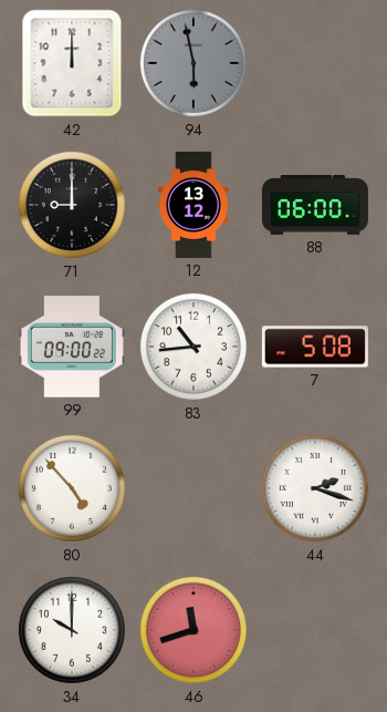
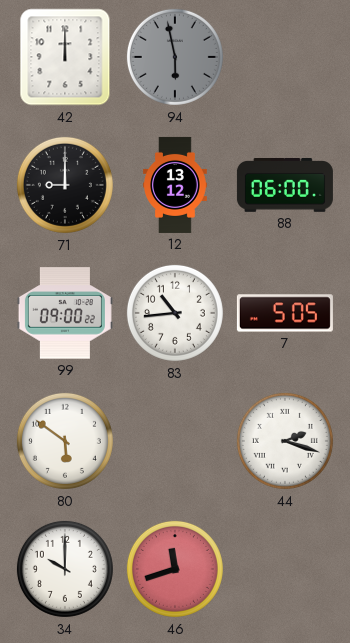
7: 5:08 -> 5:05 (285, 313)
80: 4:53 -> 5:51 (65, 441)
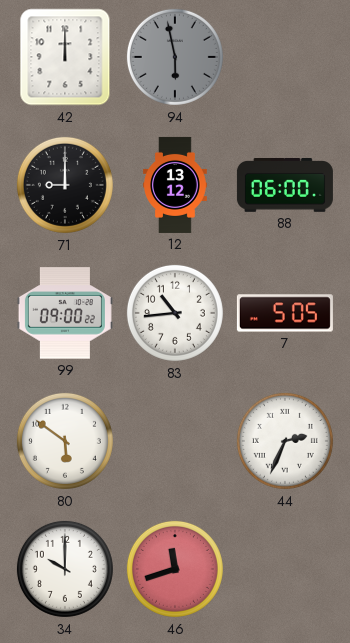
44: 2:18 -> 2:34 (285, 441)
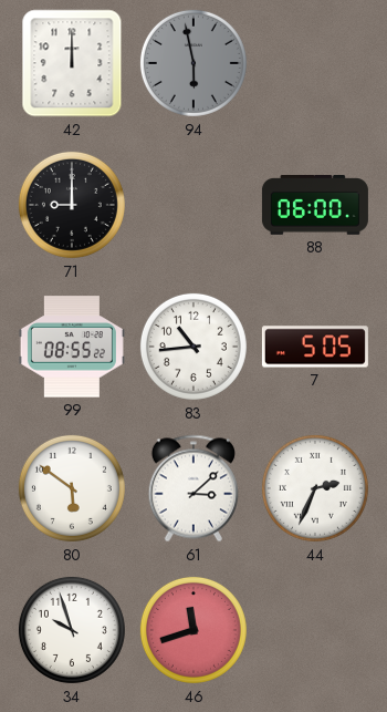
12: 13:12 -> none (176, 185)
99: 09:00 -> 08:55 (72, 347)
61: none -> 3:08 (193, 488)
34: 10:00 -> 9:57 (72, 630)
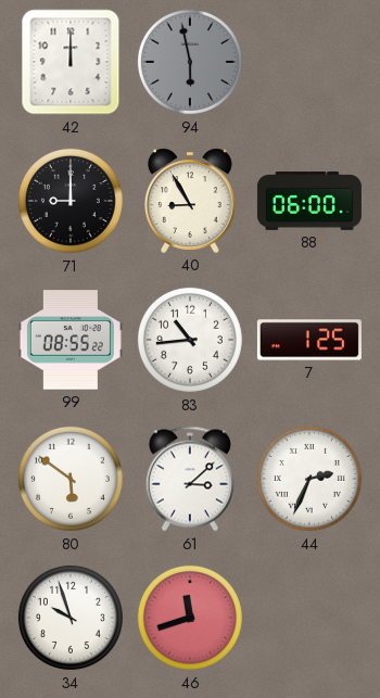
40: none -> 8:55 (190, 201)
7: 5:05 -> 1:25 (309, 340)
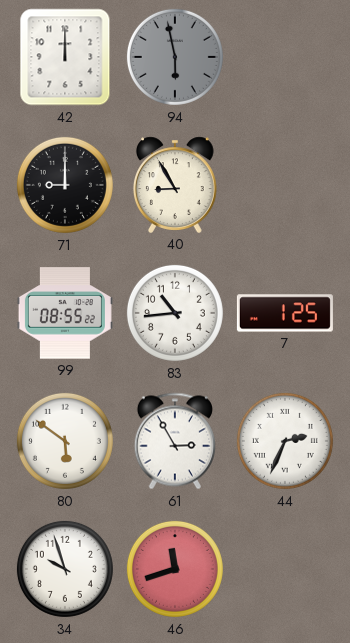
88: 06:00 -> none (309, 202)
61: 3:08 -> 2:55 (175, 441)
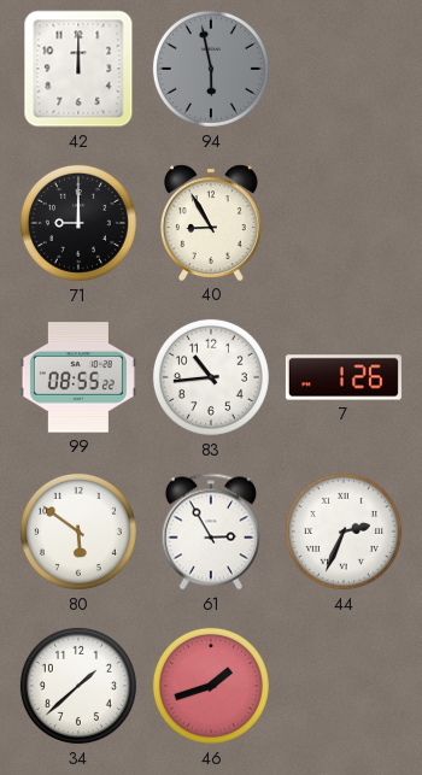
7: 1:25 -> 1:26 (344, 377)
34: 9:57 -> 1:38 (78, 686)
46: 11:42 -> 1:42 (211, 686)
